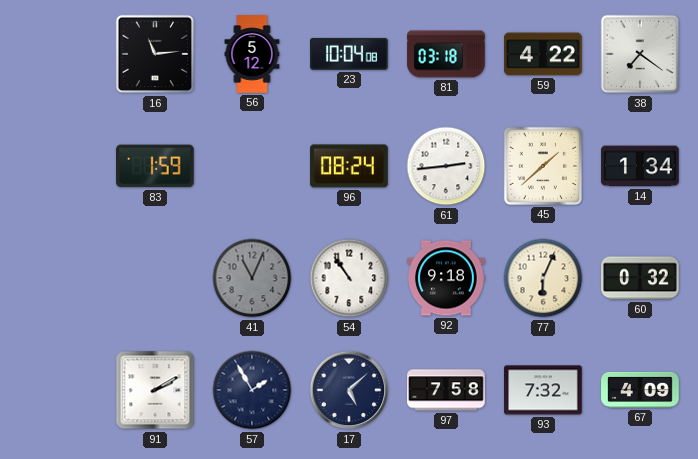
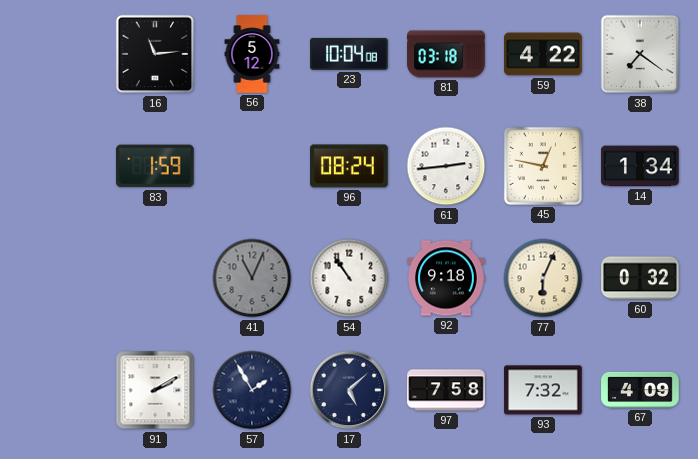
45: 1:38 -> 12:47 (543, 166)
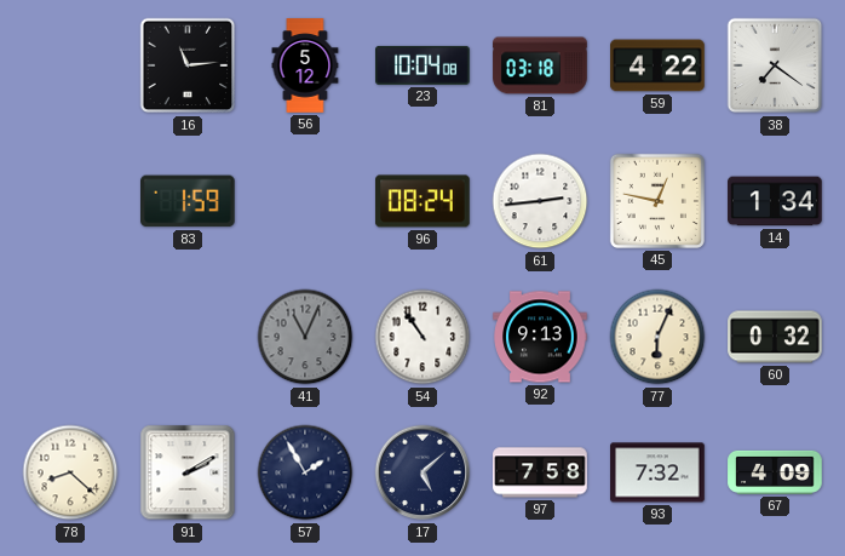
92: 9:18 -> 9:13 (540, 337)
78: none -> 8:22 (70, 472)
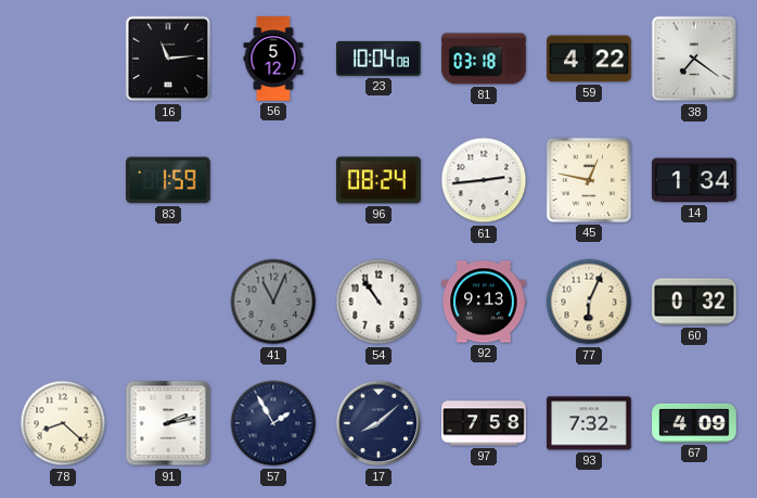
91: 2:10 -> 2:13 (168, 423)
17: 5:08 -> 8:08 (378, 423)
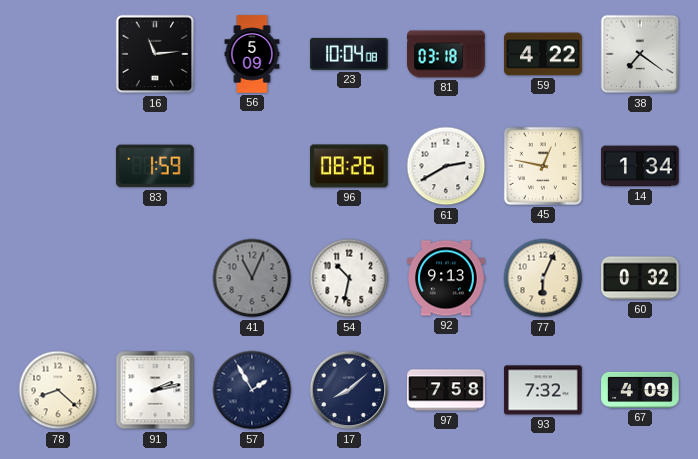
56: 5:12 -> 5:09 (252, 54)
96: 08:24 -> 08:26 (349, 166)
61: 2:44 -> 2:40 (446, 166)
54: 10:54 -> 10:32 (349, 278)
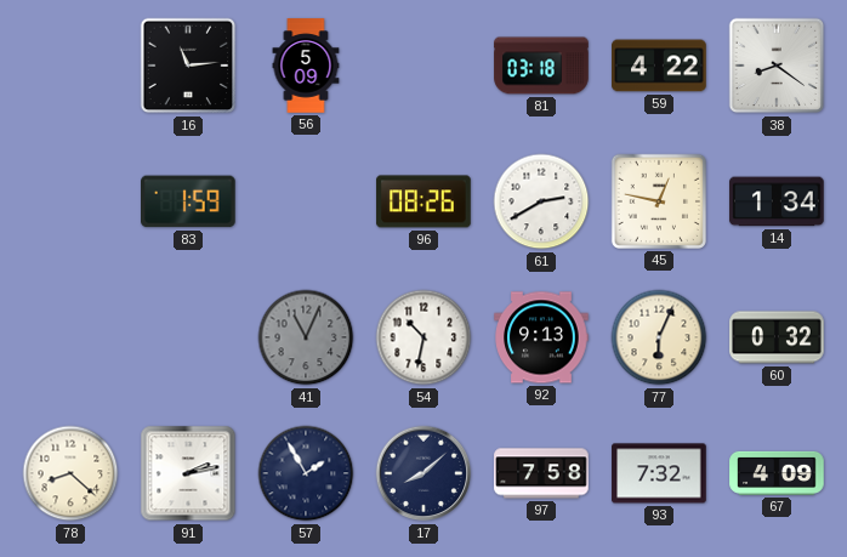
23: 10:04 -> none (349, 54)
38: 7:21 -> 8:21 (777, 66)
